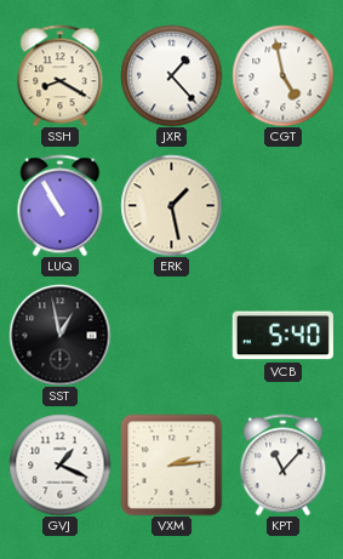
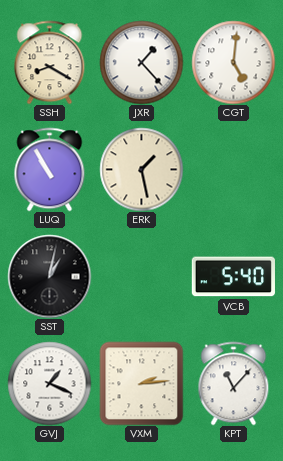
CGT: 4:58 -> 5:01 (233, 62)
SST: 12:58 -> 1:02 (49, 276)
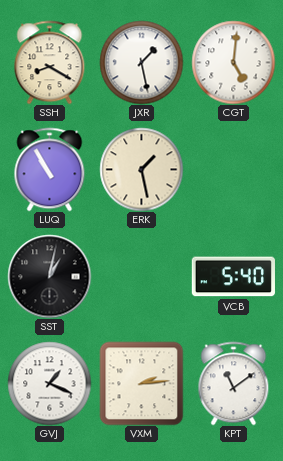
JXR: 1:23 -> 1:28 (141, 62)
KPT: 11:07 -> 11:09 (234, 383)
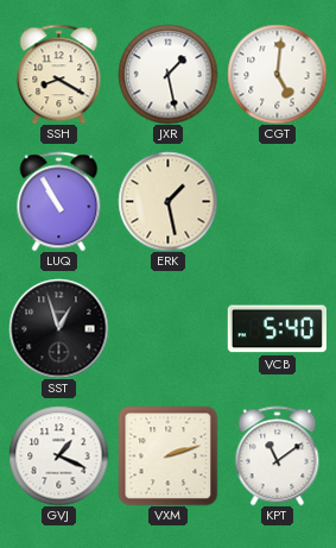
SST: 1:02 -> 12:57 (58, 328)
VXM: 2:14 -> 2:12 (167, 455)
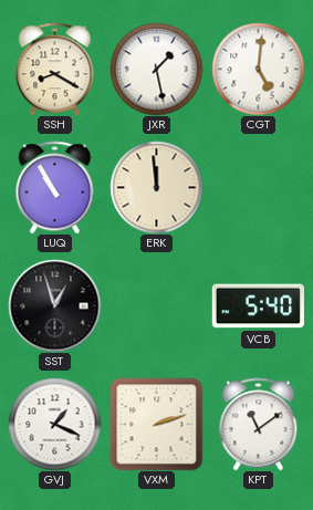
ERK: 1:28 -> 11:59 (156, 187)
